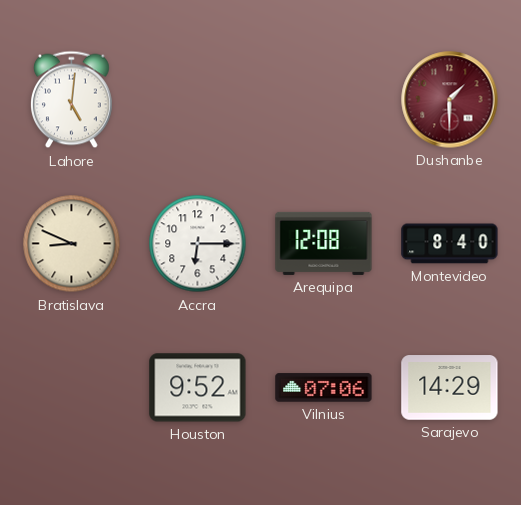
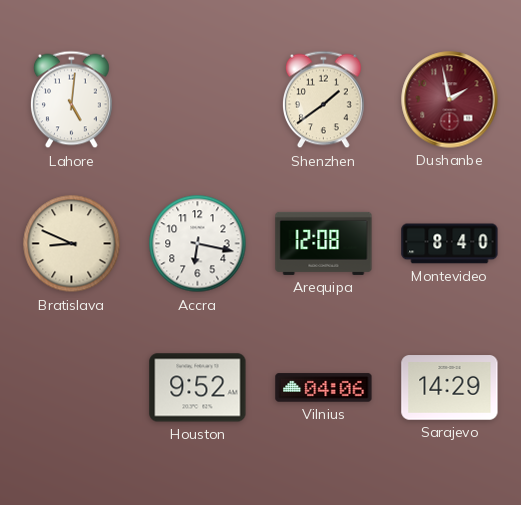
Shenzhen: none -> 1:39 (324, 100)
Dushanbe: 1:30 -> 1:58 (450, 100)
Accra: 6:15 -> 6:17 (198, 244)
Vilnius: 07:06 -> 04:06 (324, 388)
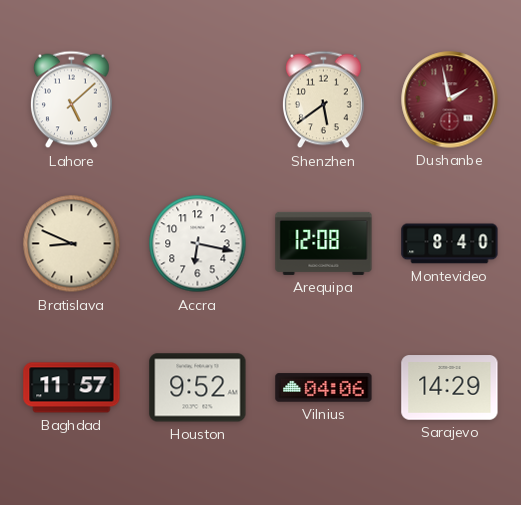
Lahore: 5:01 -> 5:08 (72, 100)
Shenzhen: 1:39 -> 5:39 (324, 100)
Baghdad: none -> 11:57 (72, 388)
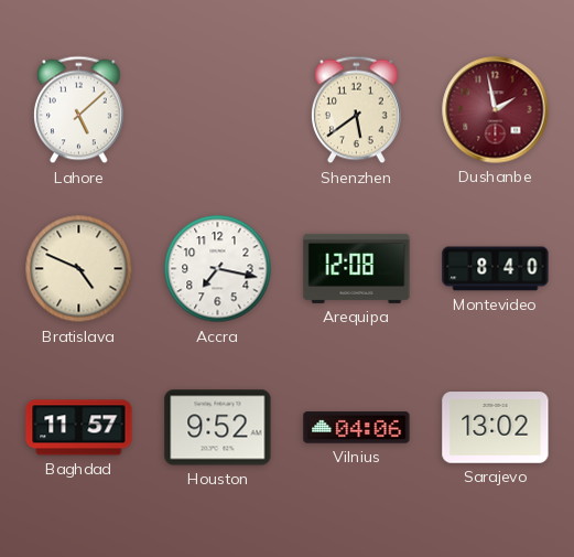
Bratislava: 8:49 -> 4:49 (79, 269)
Accra: 6:17 -> 7:17 (218, 269)
Sarajevo: 14:29 -> 13:02 (496, 428)
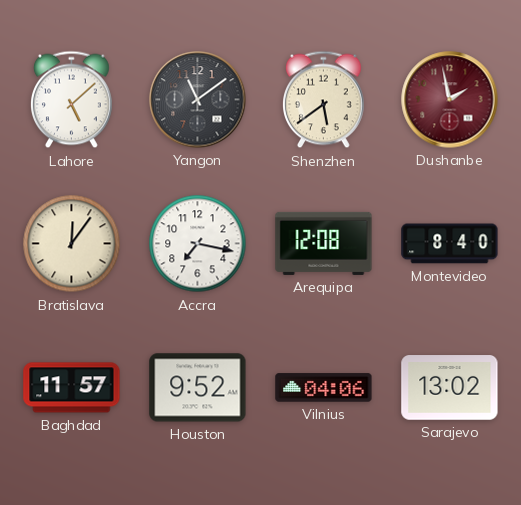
Yangon: none -> 11:09 (198, 100)
Bratislava: 4:49 -> 12:06 (72, 244)
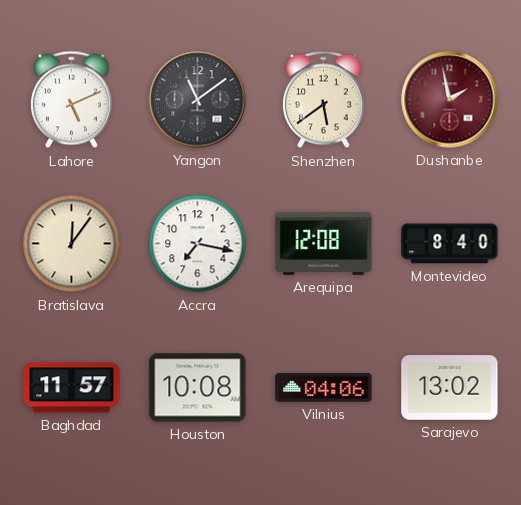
Lahore: 5:08 -> 5:11 (72, 100)
Houston: 9:52 -> 10:08 (198, 388)
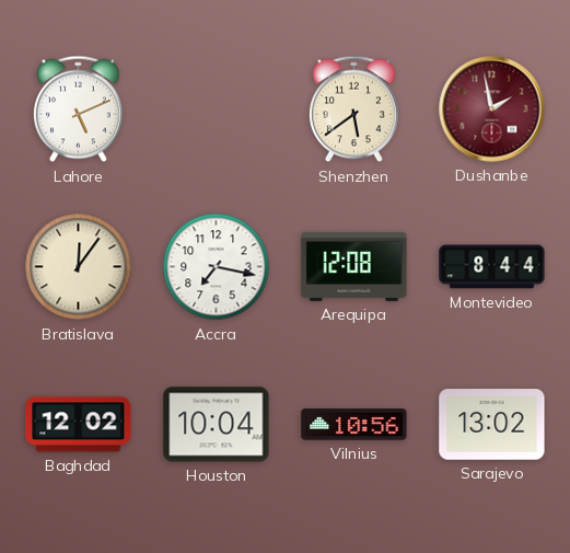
Yangon: 11:09 -> none (198, 100)
Montevideo: 8:40 -> 8:44 (492, 267)
Baghdad: 11:57 -> 12:02 (79, 425)
Houston: 10:08 -> 10:04 (217, 425)
Vilnius: 04:06 -> 10:56 (354, 425)
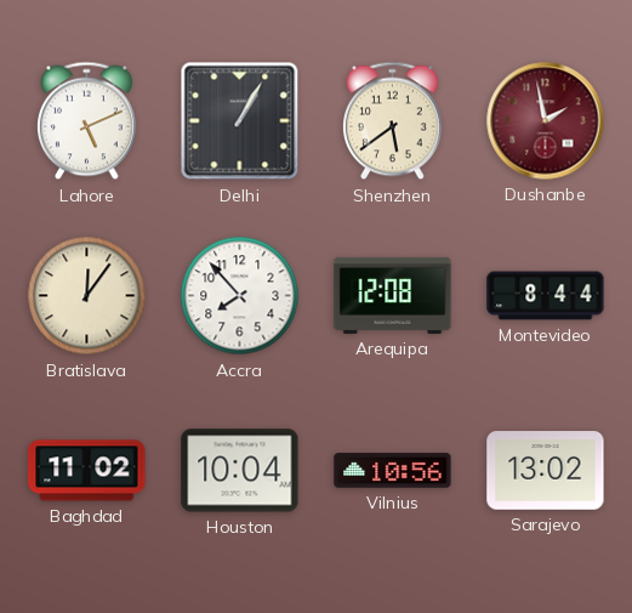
Delhi: none -> 1:05 (240, 121)
Accra: 7:17 -> 7:53 (240, 296)
Baghdad: 12:02 -> 11:02 (87, 471)
